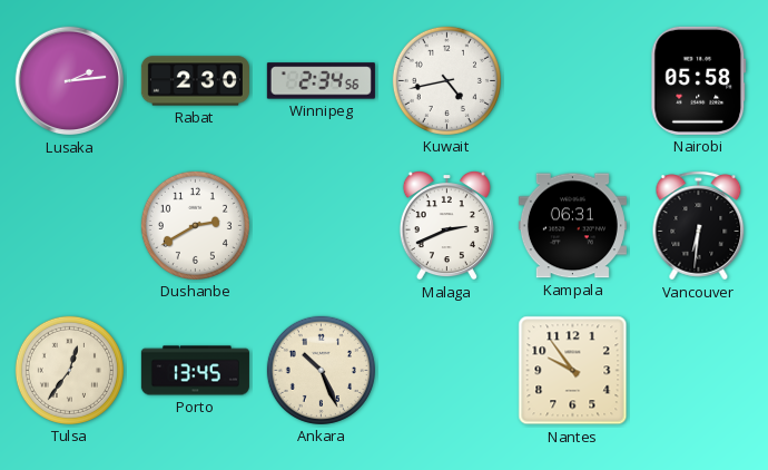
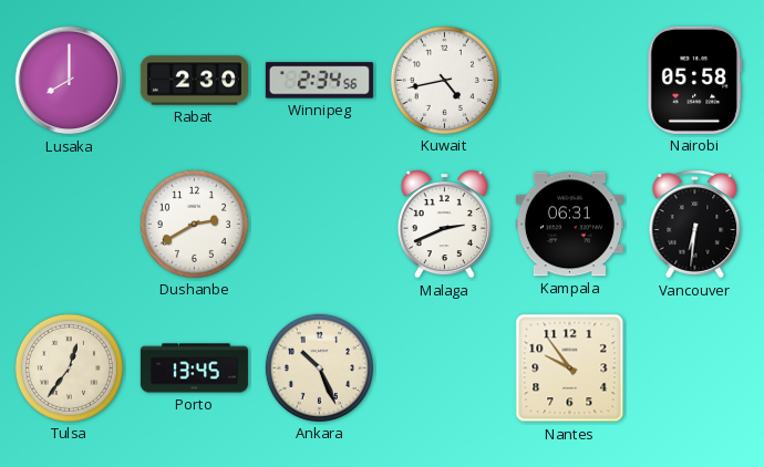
Lusaka: 2:14 -> 8:00 (70, 81)
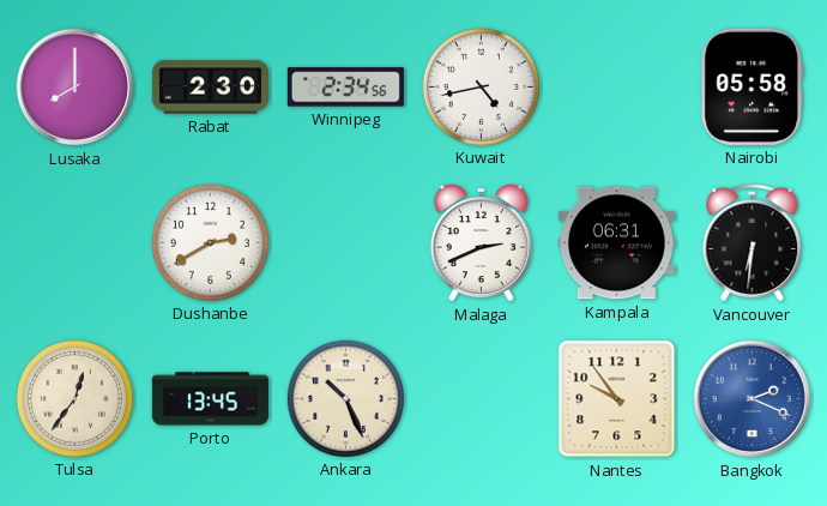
Bangkok: none -> 2:19 (753, 399)
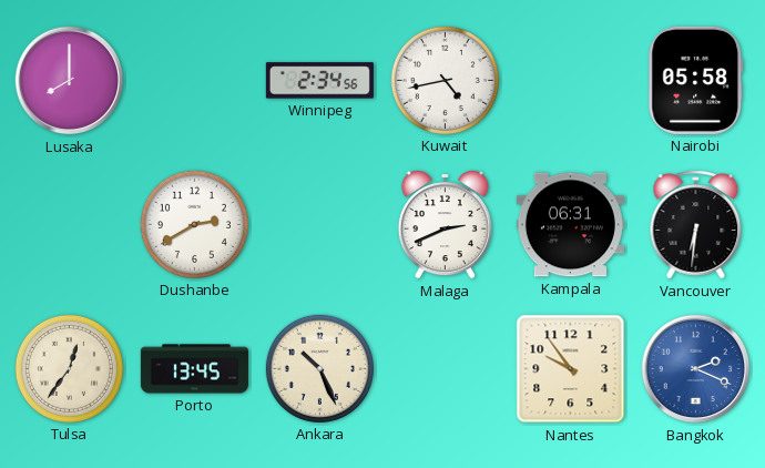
Rabat: 2:30 -> none (210, 88)
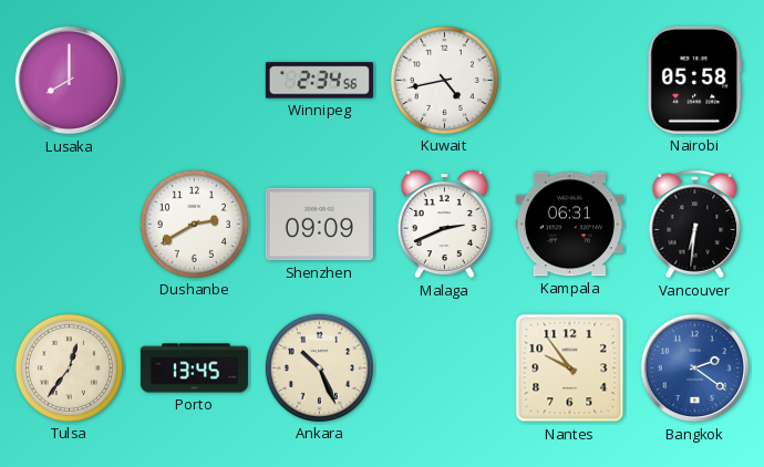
Shenzhen: none -> 09:09 (319, 225)
Bangkok: 2:19 -> 2:21 (695, 369)
